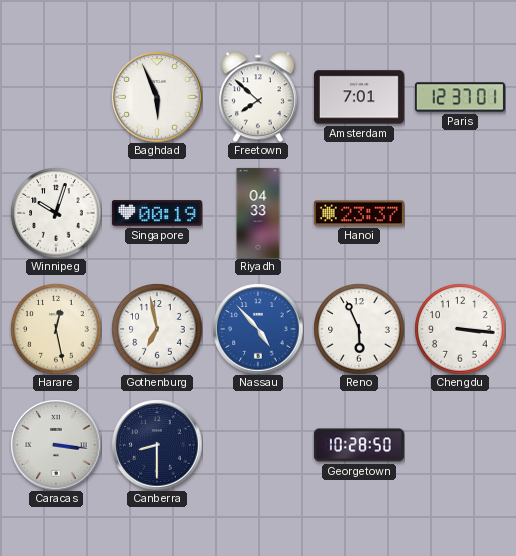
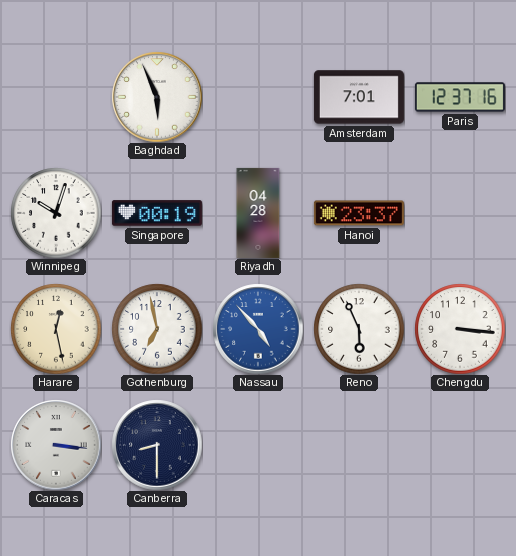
Freetown: 7:52 -> none (258, 97)
Paris: 12:37:01 -> 12:37:16 (460, 97)
Riyadh: 04:33 -> 04:28 (258, 213)
Georgetown: 10:28 -> none (359, 445)
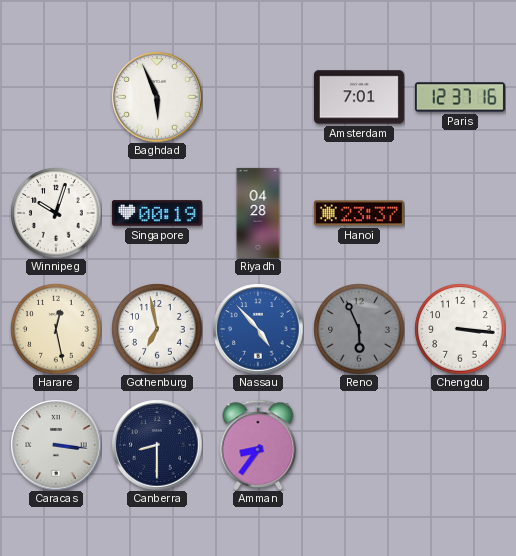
Reno dial: white -> grey (359, 329)
Amman: none -> 8:36 (258, 444)
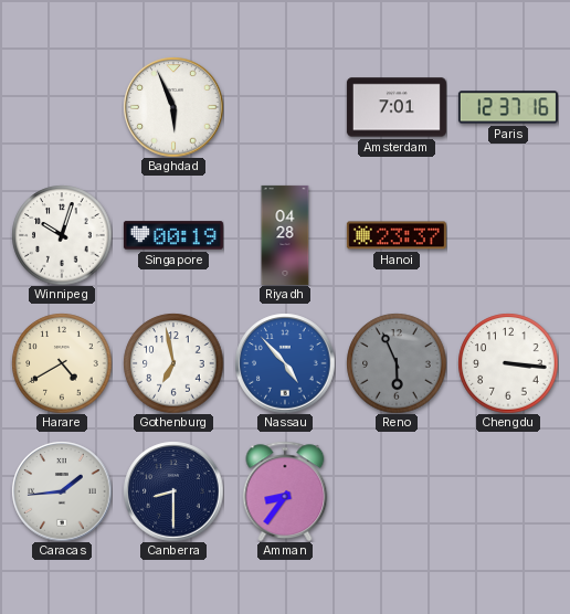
Harare: 12:28 -> 4:40 (62, 363)
Caracas: 3:16 -> 1:44 (62, 491)
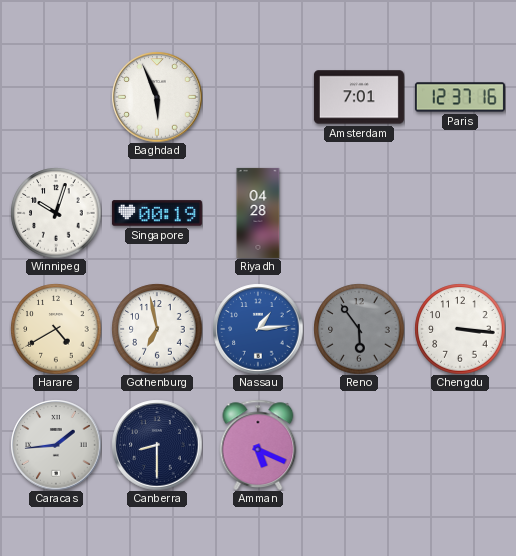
Hanoi: 23:37 -> none (397, 235)
Nassau: 4:53 -> 1:14 (258, 329)
Reno: 5:56 -> 5:54 (359, 329)
Amman: 8:36 -> 5:19 (258, 444)
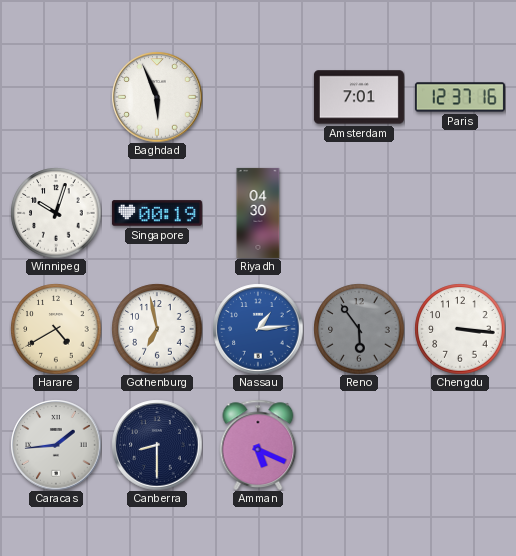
Riyadh: 04:28 -> 04:30 (258, 213)
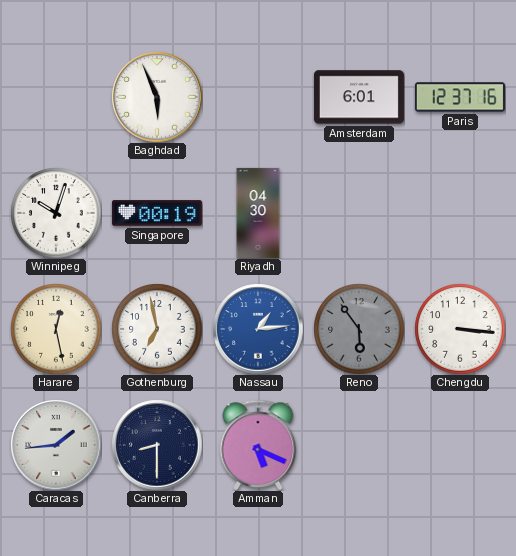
Amsterdam: 7:01 -> 6:01 (359, 97)
Harare: 4:40 -> 12:28 (56, 329)
